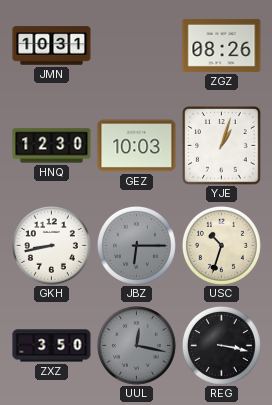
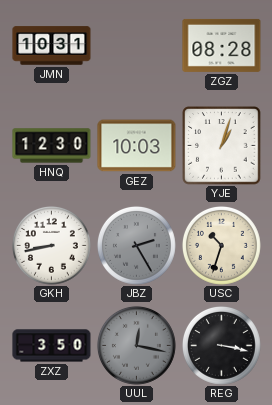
ZGZ: 08:26 -> 08:28 (222, 45)
JBZ: 6:15 -> 2:25 (136, 245)
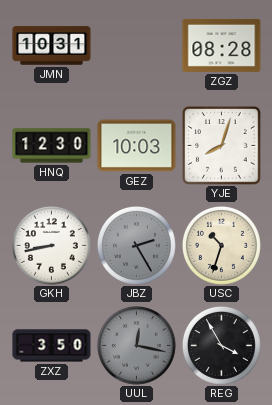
YJE: 1:03 -> 8:03 (222, 146)
REG: 3:17 -> 3:55 (221, 345)
